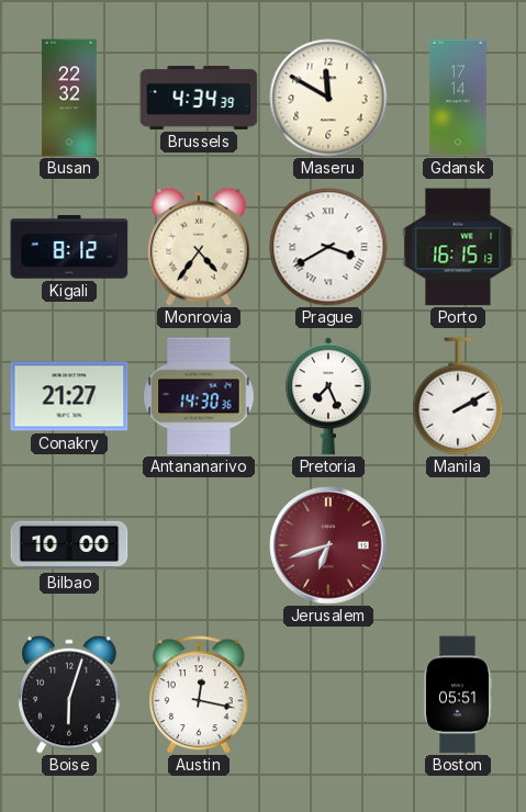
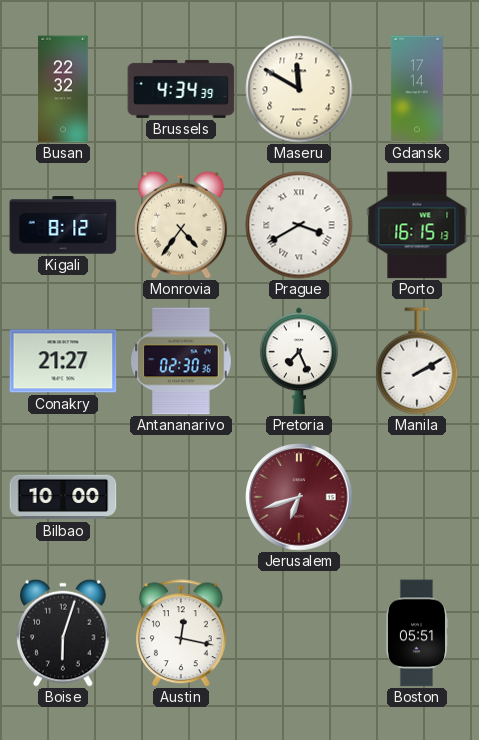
Antananarivo: 14:30 -> 02:30 (181, 361)
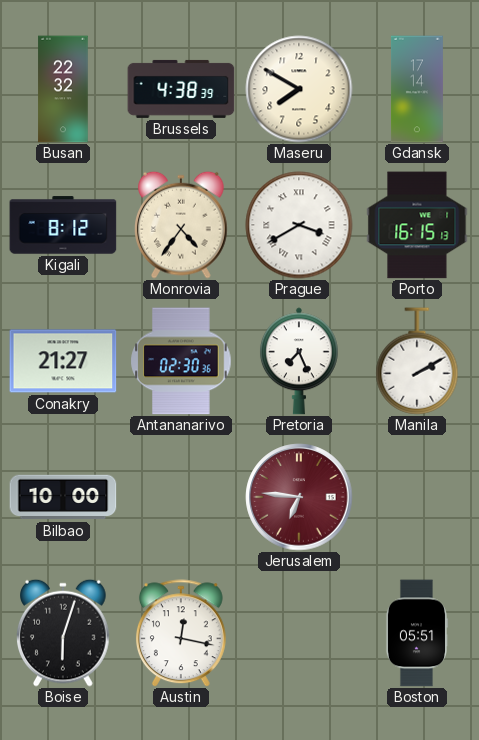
Brussels: 4:34 -> 4:38 (181, 89)
Maseru: 11:50 -> 7:50 (299, 89)
Jerusalem: 6:42 -> 6:46 (299, 497)
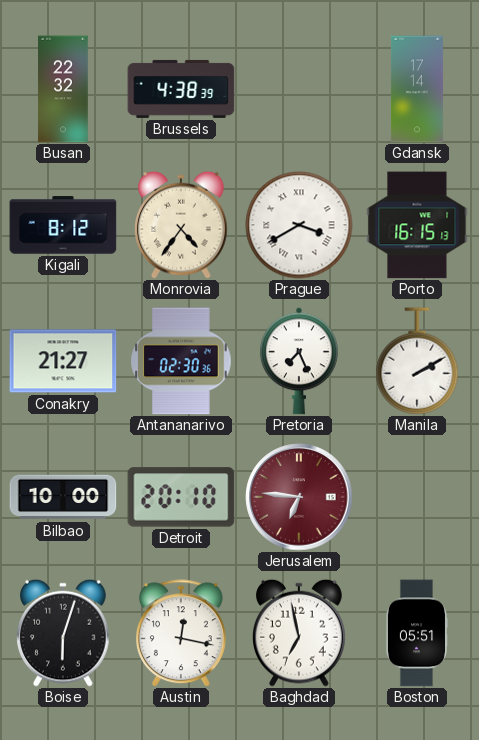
Maseru: 7:50 -> none (299, 89)
Detroit: none -> 20:10 (181, 497)
Baghdad: none -> 6:58 (299, 633)
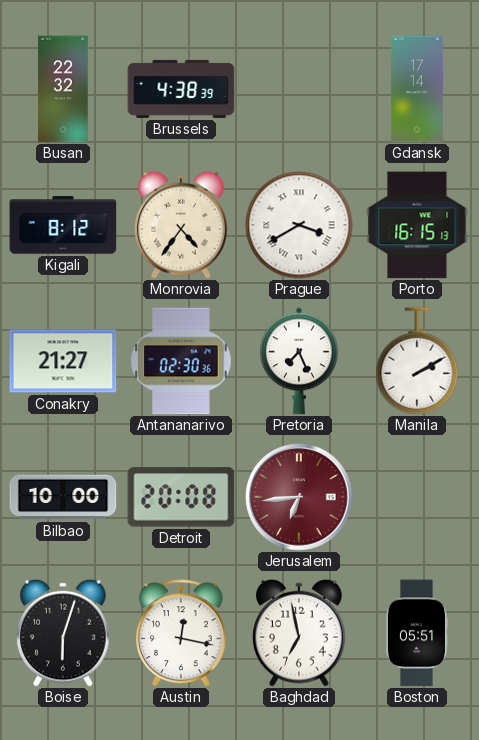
Detroit: 20:10 -> 20:08 (181, 497)
Jerusalem: 6:46 -> 6:44 (299, 497)
